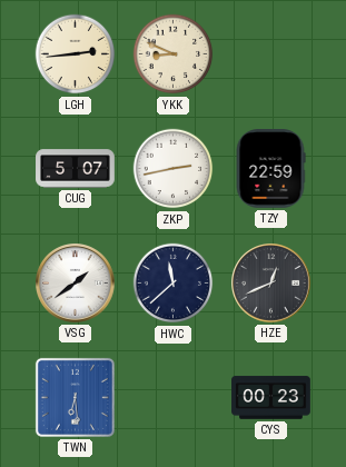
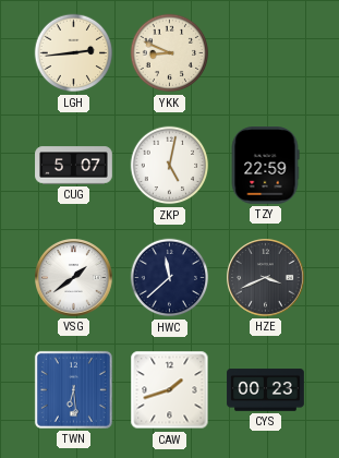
ZKP: 2:43 -> 5:02 (170, 166)
HZE: 12:41 -> 3:41 (266, 278)
CAW: none -> 1:42 (170, 390)
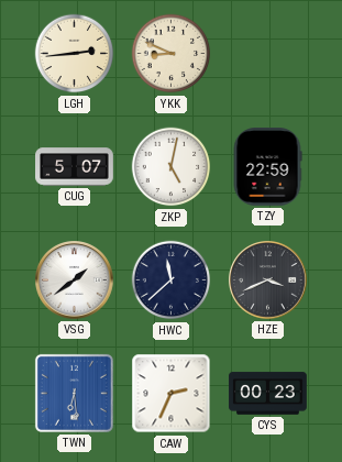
CAW: 1:42 -> 2:34 (172, 394)
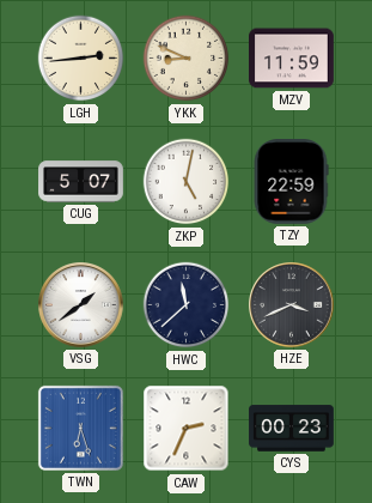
MZV: none -> 11:59 (292, 59)
TWN: 6:29 -> 6:27 (80, 428)
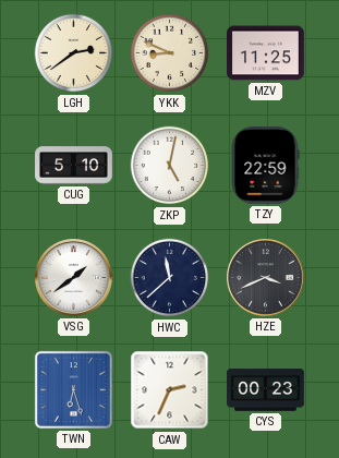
LGH: 2:44 -> 2:39 (74, 53)
MZV: 11:59 -> 11:25 (266, 53)
CUG: 5:07 -> 5:10 (74, 166)
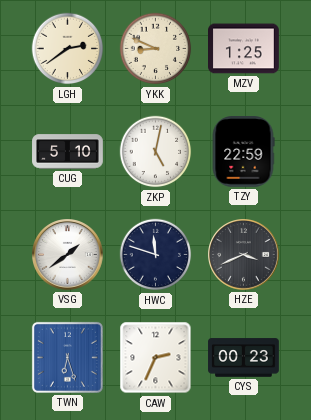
MZV: 11:25 -> 1:25 (244, 49)
HWC: 11:38 -> 11:48 (156, 255)
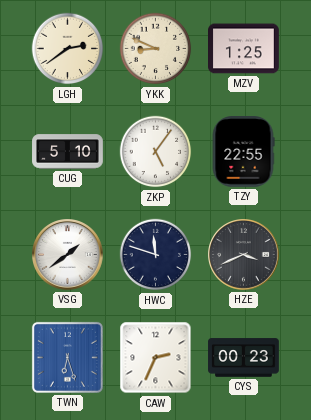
ZKP: 5:02 -> 5:06 (156, 152)
TZY: 22:59 -> 22:55 (243, 152)
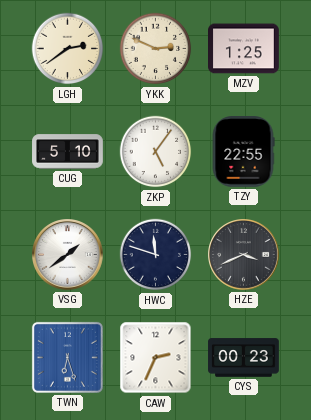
YKK: 8:49 -> 2:49 (156, 49)
